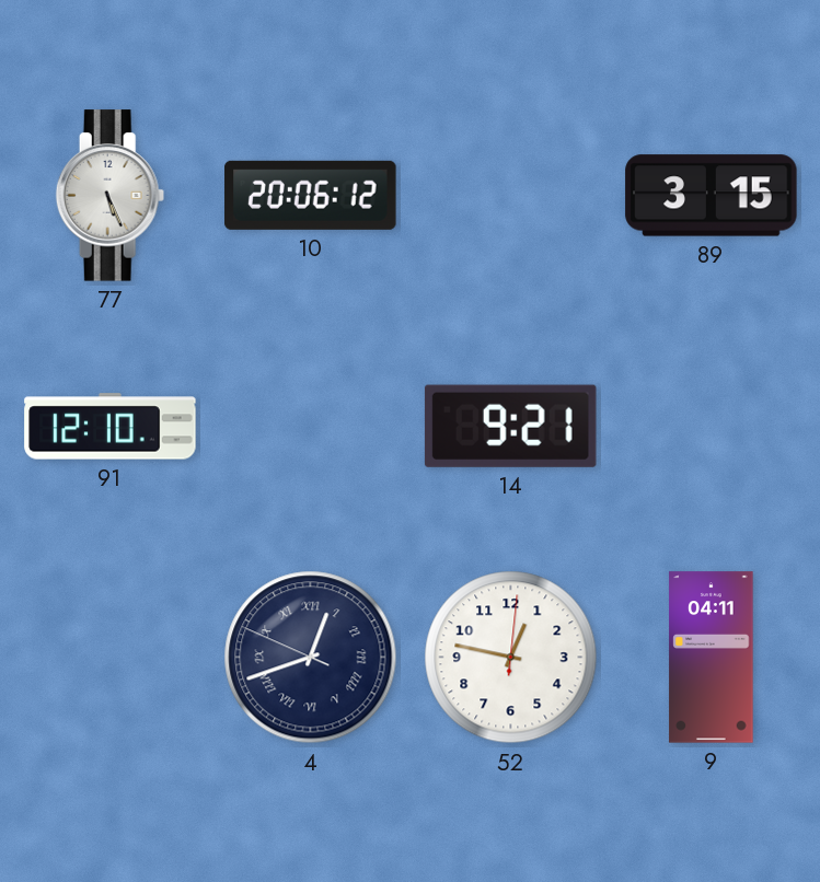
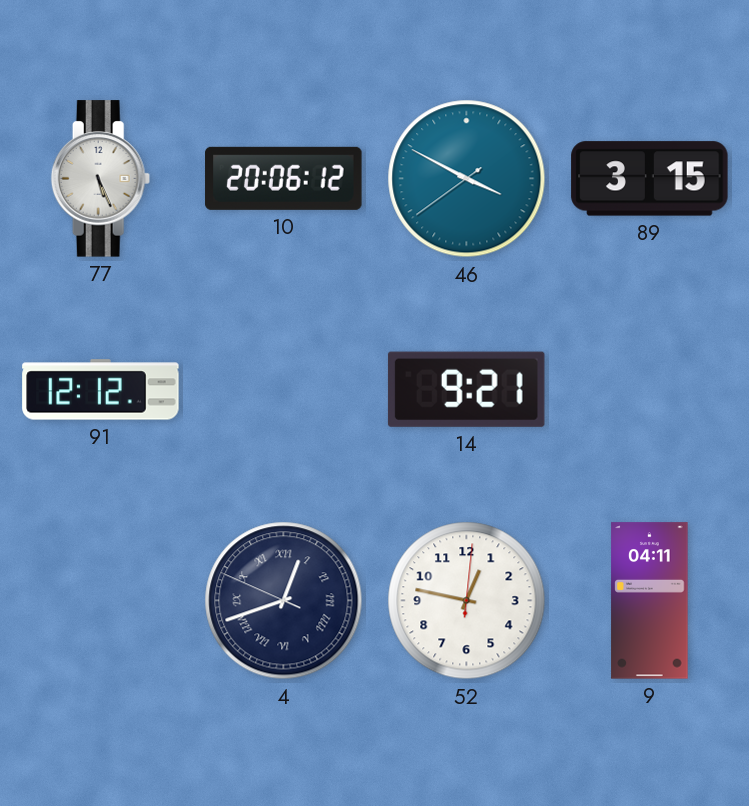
46: none -> 3:49 (467, 179)
91: 12:10 -> 12:12 (101, 390)
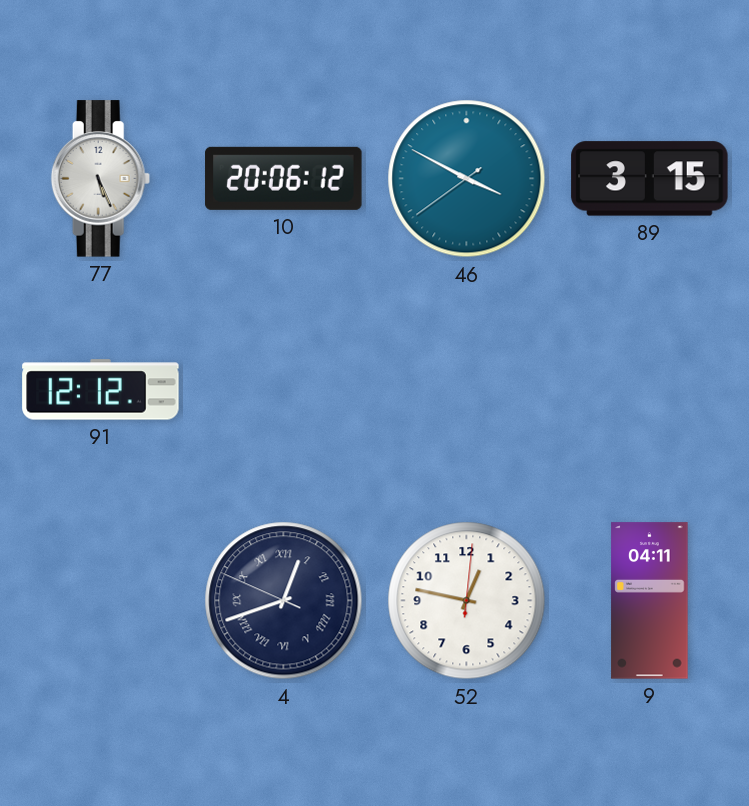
14: 9:21 -> none (466, 389)
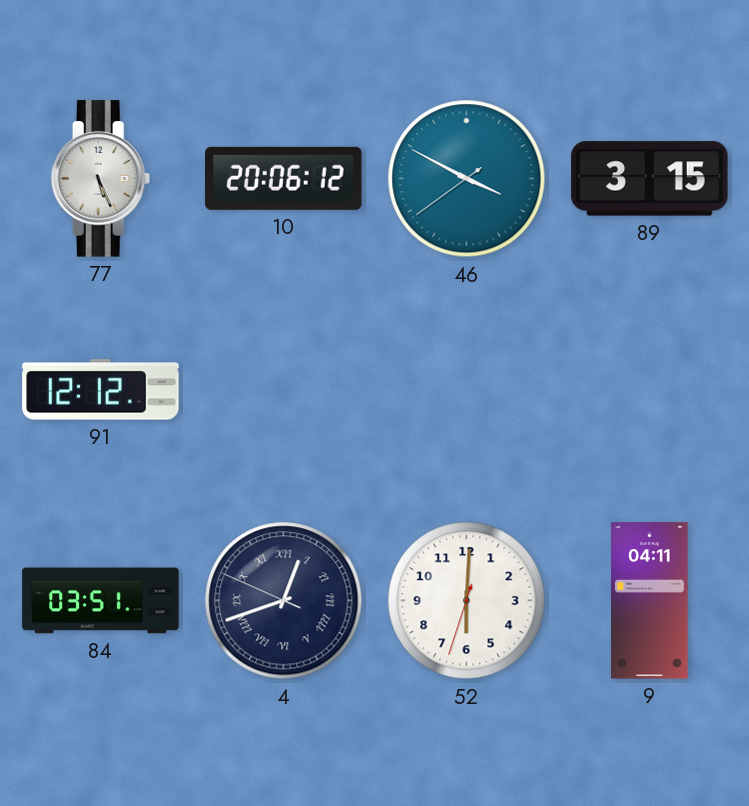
84: none -> 03:51 (101, 601)
52: 12:47 -> 6:00 (467, 601)
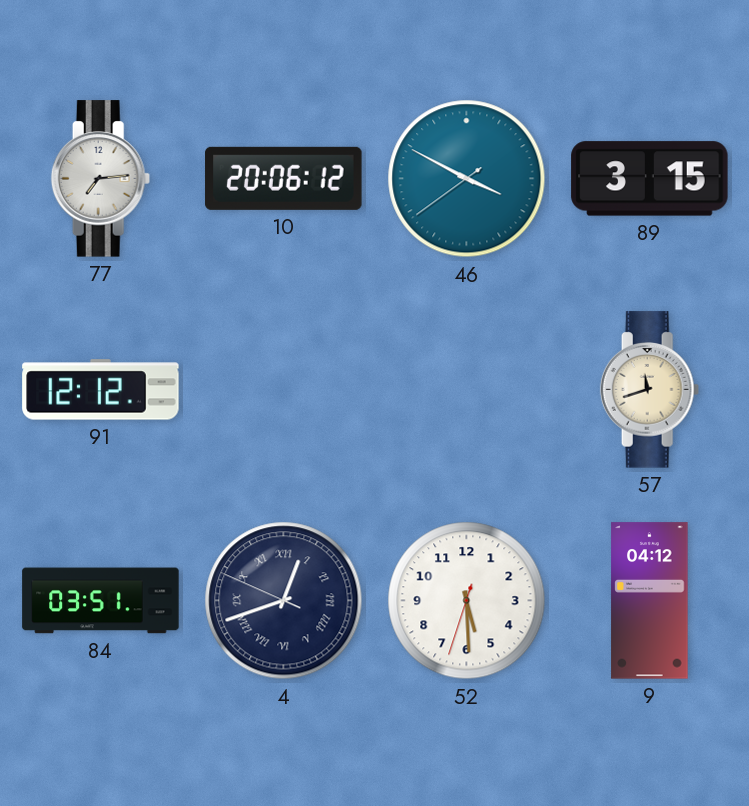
77: 5:26 -> 7:14 (101, 179)
57: none -> 11:42 (650, 390)
52: 6:00 -> 5:29 (467, 601)
9: 04:11 -> 04:12 (650, 601)
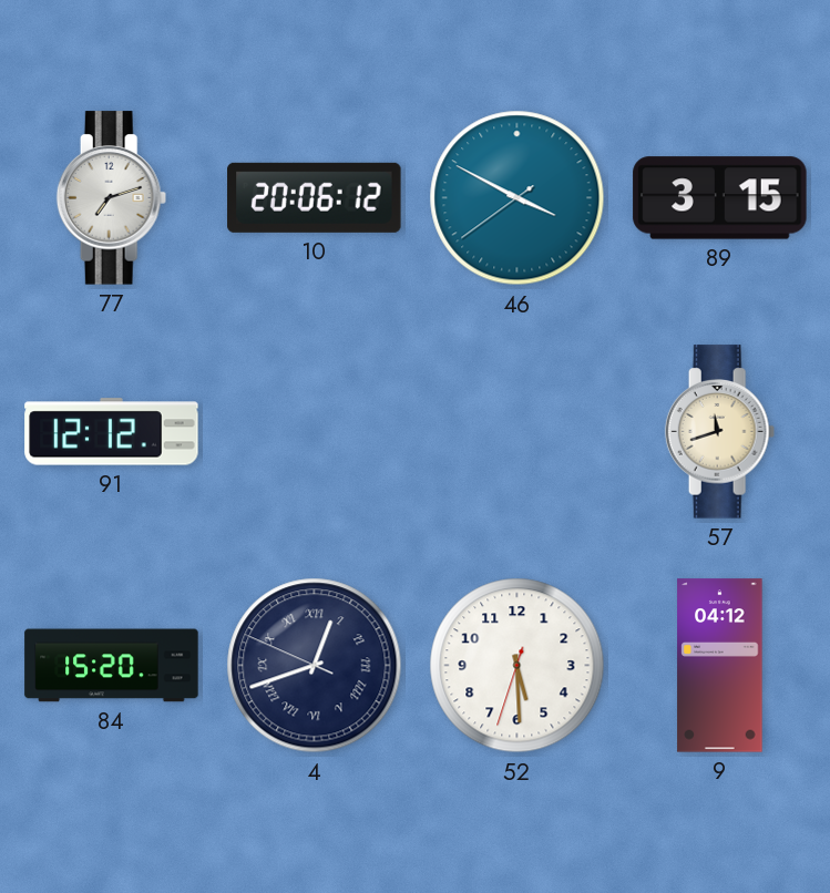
77: 7:14 -> 7:12 (112, 198)
84: 03:51 -> 15:20 (112, 666)
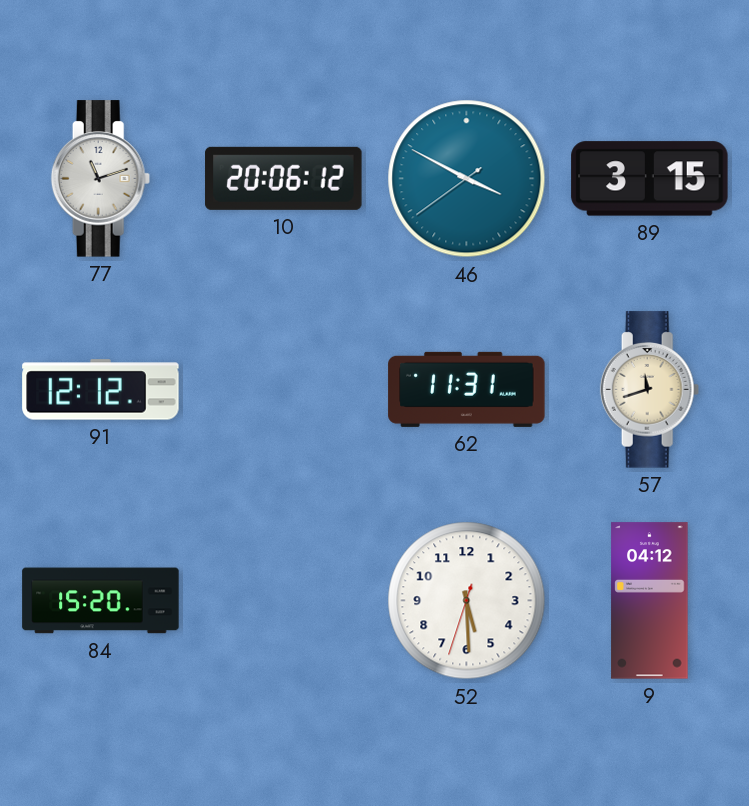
77: 7:12 -> 11:12 (101, 179)
62: none -> 11:31 (467, 389)
4: 12:41 -> none (315, 666)
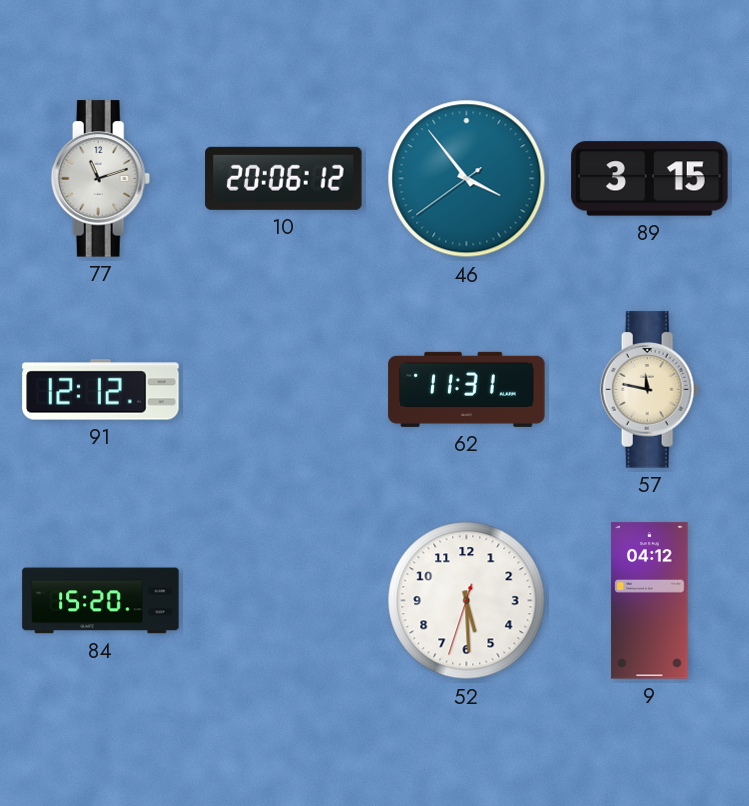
46: 3:49 -> 3:53 (467, 179)
57: 11:42 -> 11:47 (650, 390)
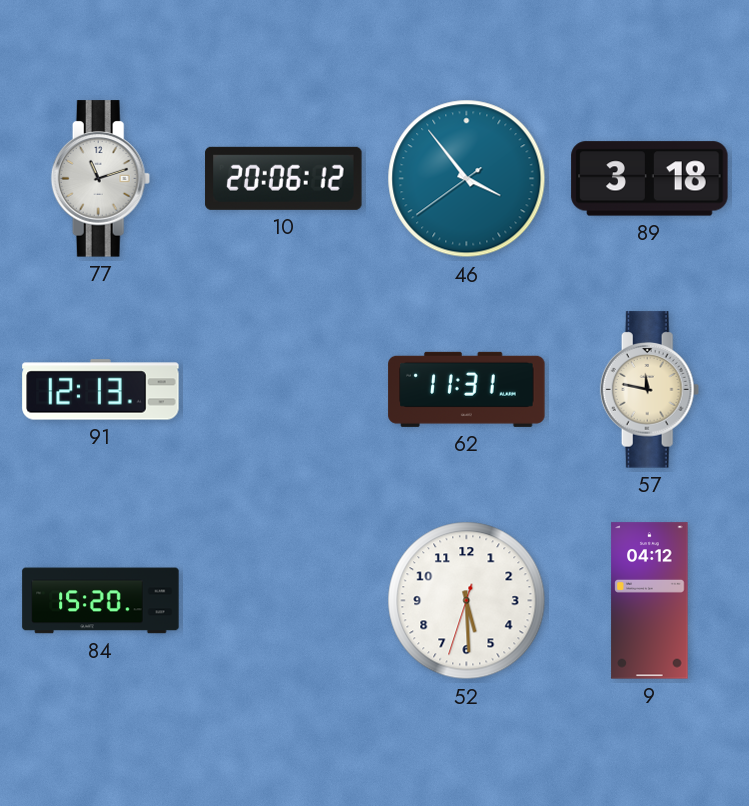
89: 3:15 -> 3:18 (650, 179)
91: 12:12 -> 12:13 (101, 390)
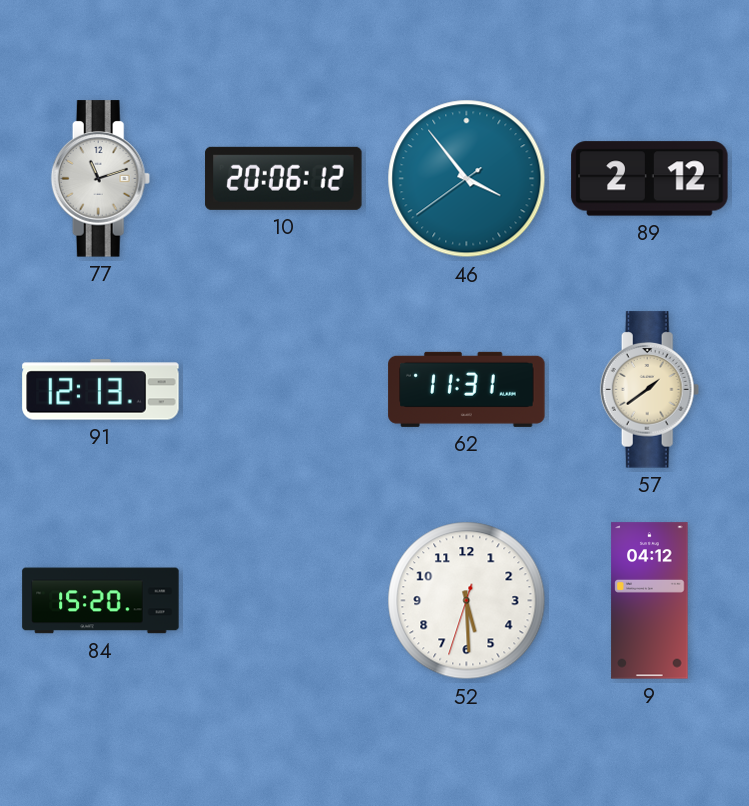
89: 3:18 -> 2:12 (650, 179)
57: 11:47 -> 1:39 (650, 390)
